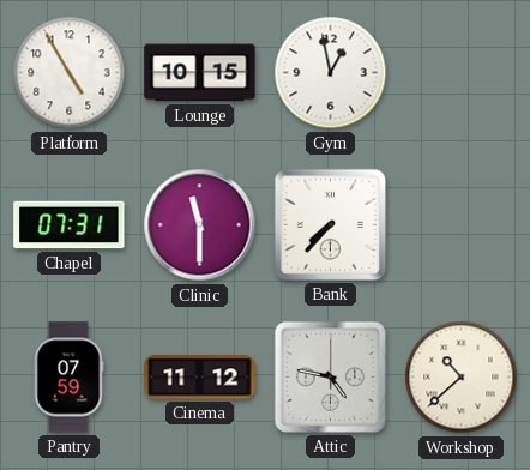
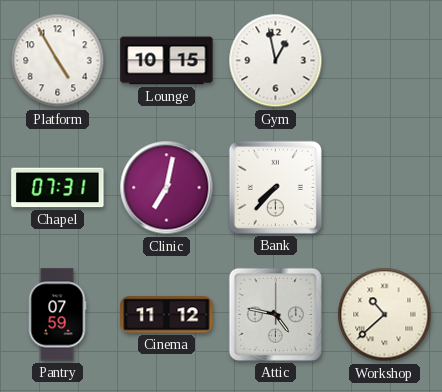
Clinic: 11:30 -> 7:02 (167, 188)
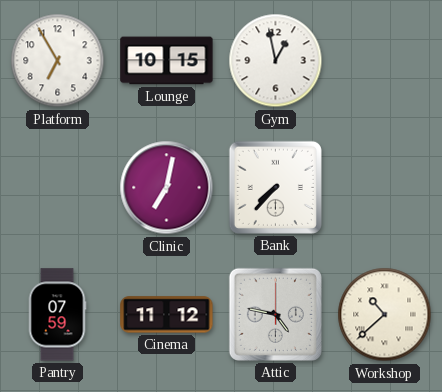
Platform: 4:55 -> 6:55 (58, 61)
Chapel: 07:31 -> none (58, 188)
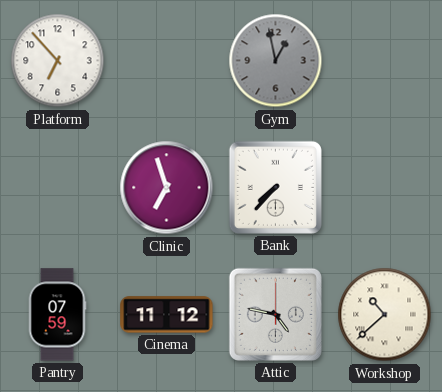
Platform: 6:55 -> 6:53 (58, 61)
Lounge: 10:15 -> none (167, 61)
Gym dial: white -> grey (276, 61)
Clinic: 7:02 -> 6:57 (167, 188)
